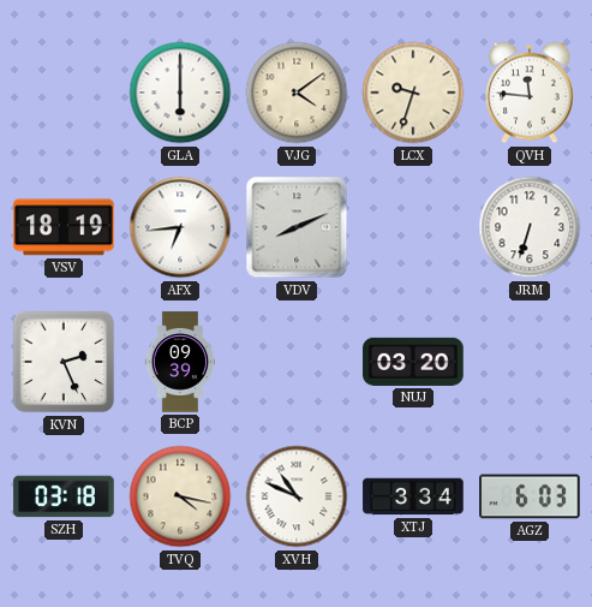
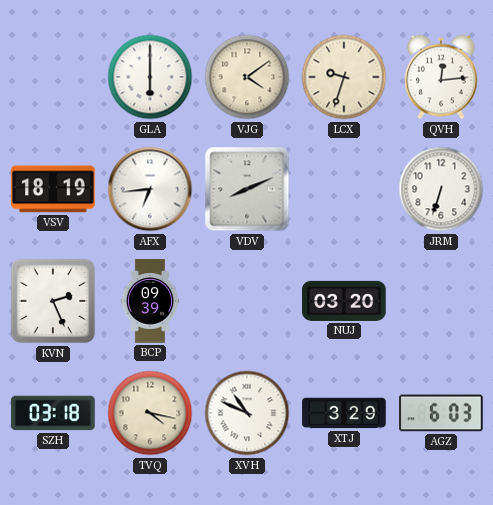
QVH: 11:46 -> 12:14 (441, 77)
XTJ: 3:34 -> 3:29 (344, 413)
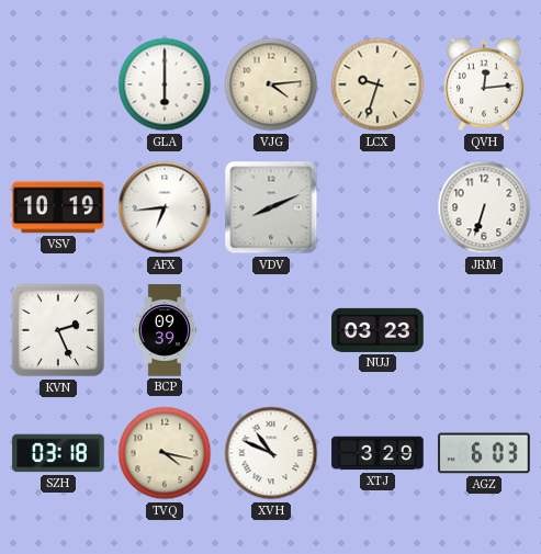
VJG: 4:09 -> 4:14 (271, 84)
VSV: 18:19 -> 10:19 (58, 207)
NUJ: 03:20 -> 03:23 (377, 330)
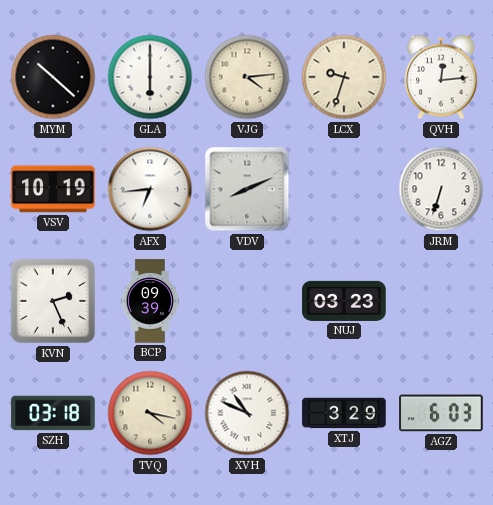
MYM: none -> 10:22 (53, 77)
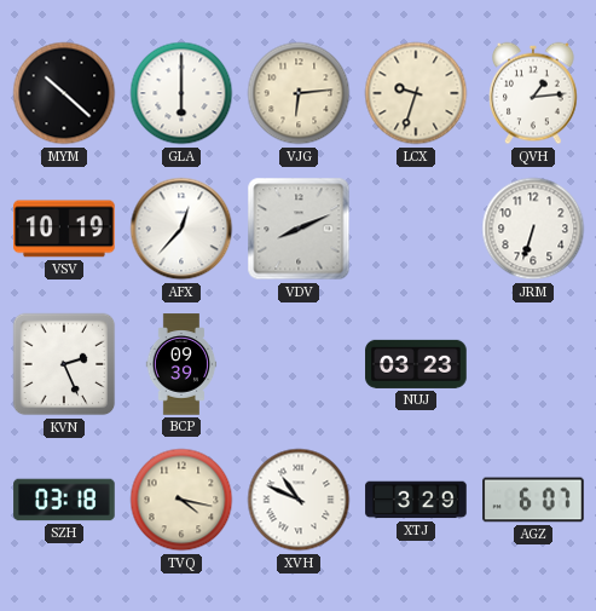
VJG: 4:14 -> 6:14 (299, 93)
QVH: 12:14 -> 1:14 (533, 93)
AFX: 6:44 -> 12:37 (181, 229)
AGZ: 6:03 -> 6:07 (533, 500)
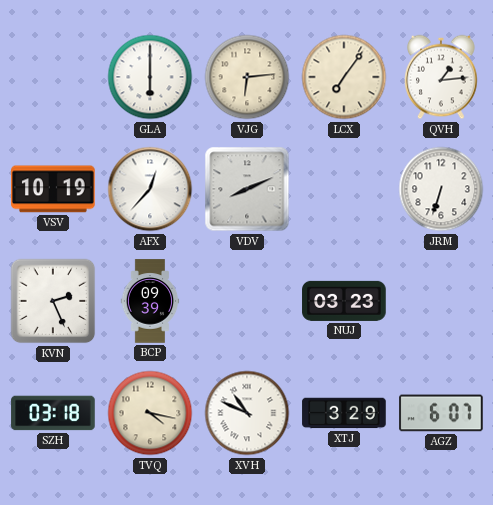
MYM: 10:22 -> none (64, 93)
LCX: 9:33 -> 7:06 (344, 77)
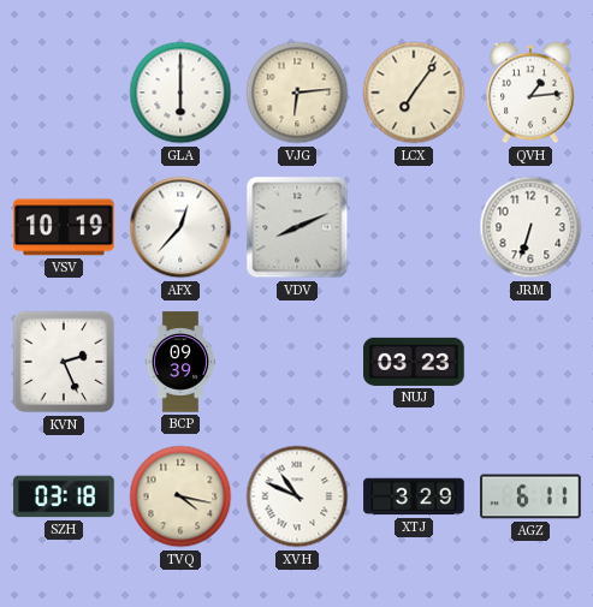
AGZ: 6:07 -> 6:11 (530, 496)
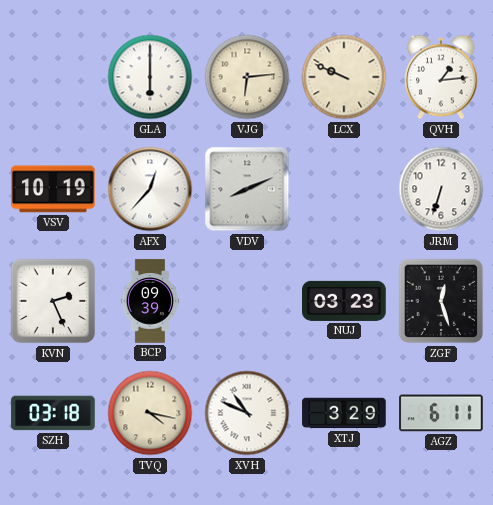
LCX: 7:06 -> 9:49 (344, 77)
ZGF: none -> 12:27 (441, 301)
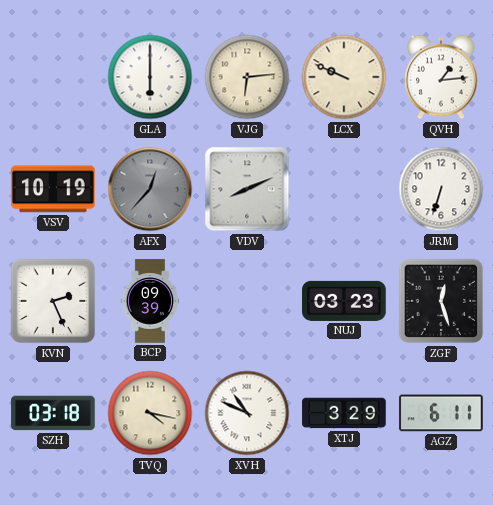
AFX dial: white -> grey (150, 189)
